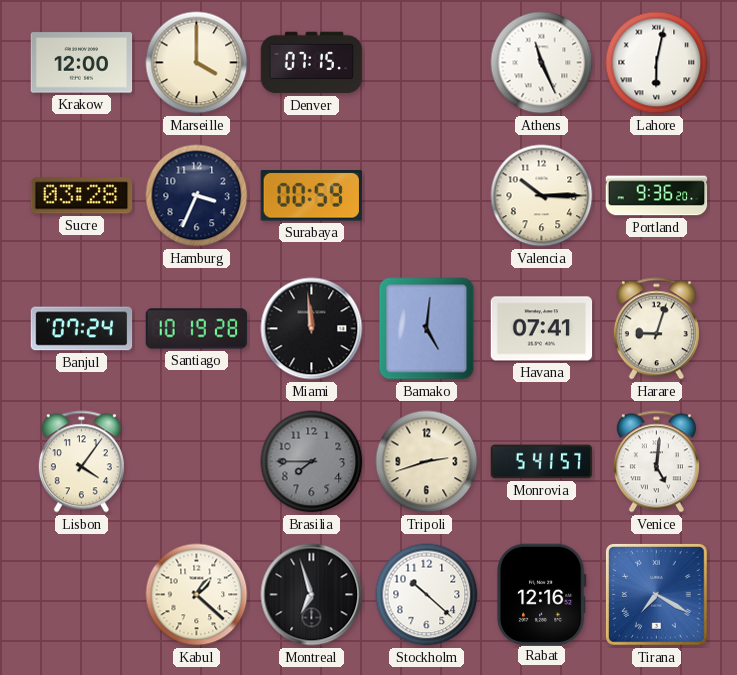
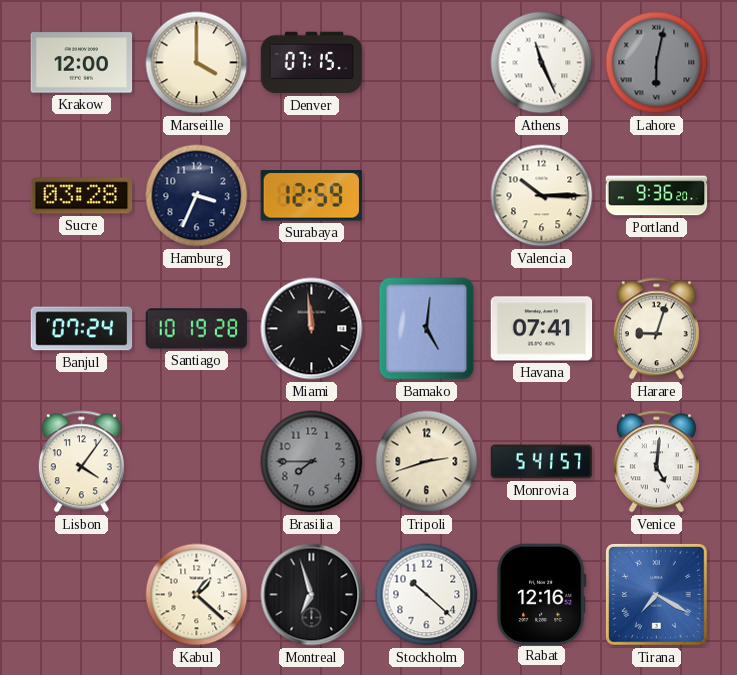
Lahore dial: white -> grey (657, 63)
Surabaya: 00:59 -> 12:59 (311, 196)
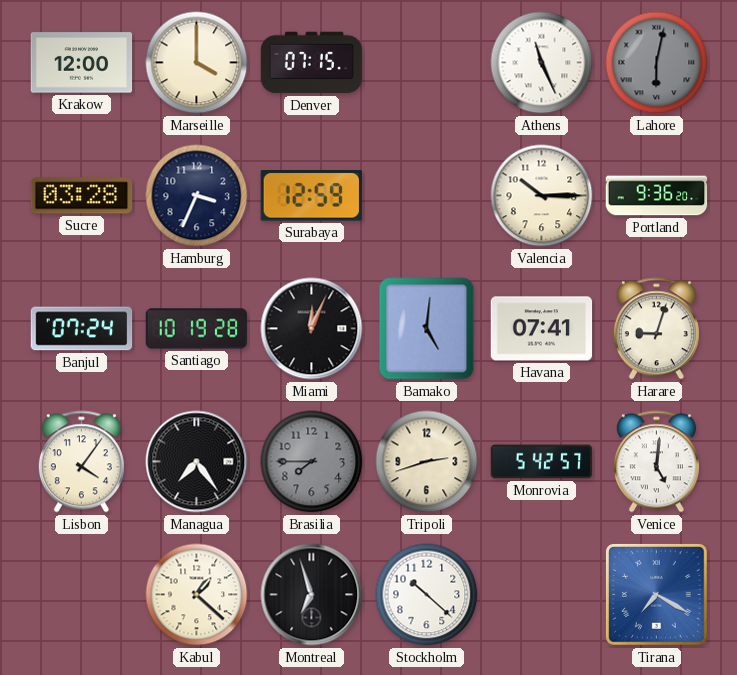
Miami: 11:59 -> 12:04 (312, 329)
Managua: none -> 7:24 (197, 462)
Monrovia: 5:41 -> 5:42 (542, 462)
Rabat: 12:16 -> none (541, 594)
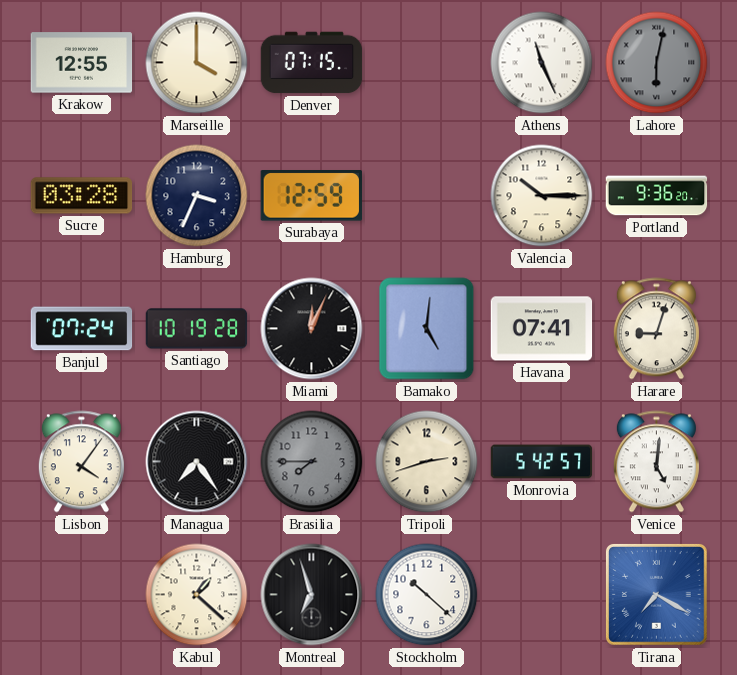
Krakow: 12:00 -> 12:55 (82, 63)
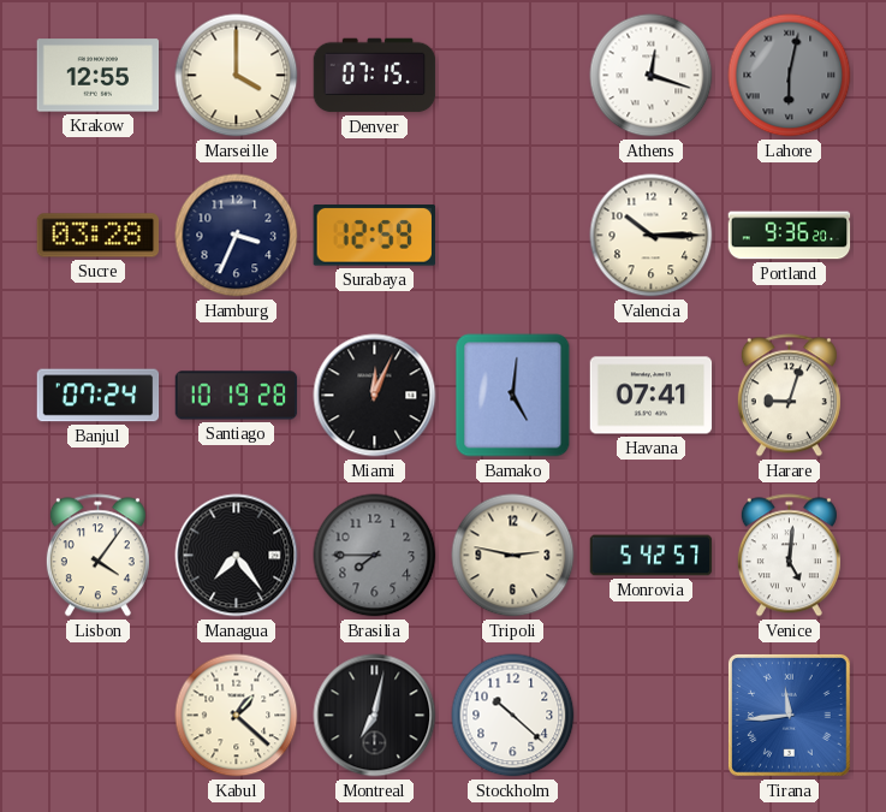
Athens: 11:26 -> 12:18 (652, 76)
Tripoli: 2:42 -> 2:47 (513, 556)
Montreal: 6:57 -> 7:02 (375, 716)
Tirana: 7:20 -> 11:44 (789, 715)
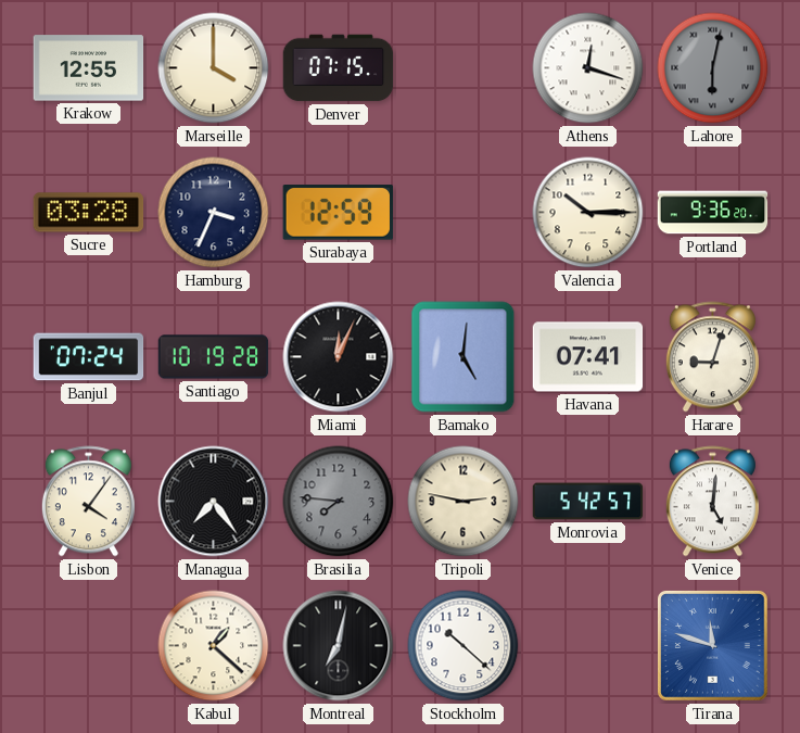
Brasilia: 7:45 -> 7:46 (339, 502)
Tirana: 11:44 -> 11:48 (712, 645)
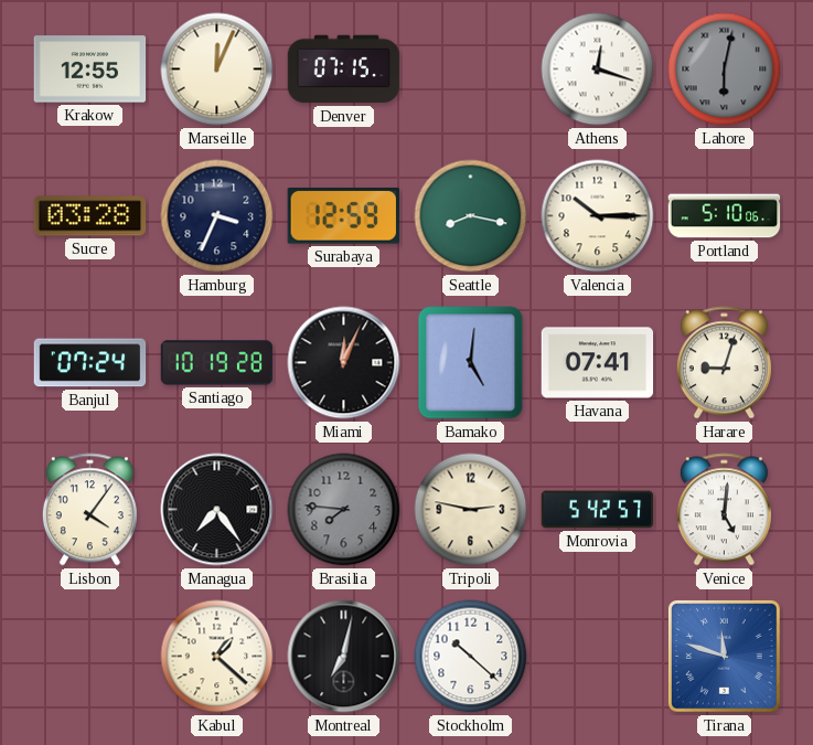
Marseille: 4:00 -> 12:04 (217, 70)
Seattle: none -> 8:17 (471, 216)
Portland: 9:36 -> 5:10 (725, 216)
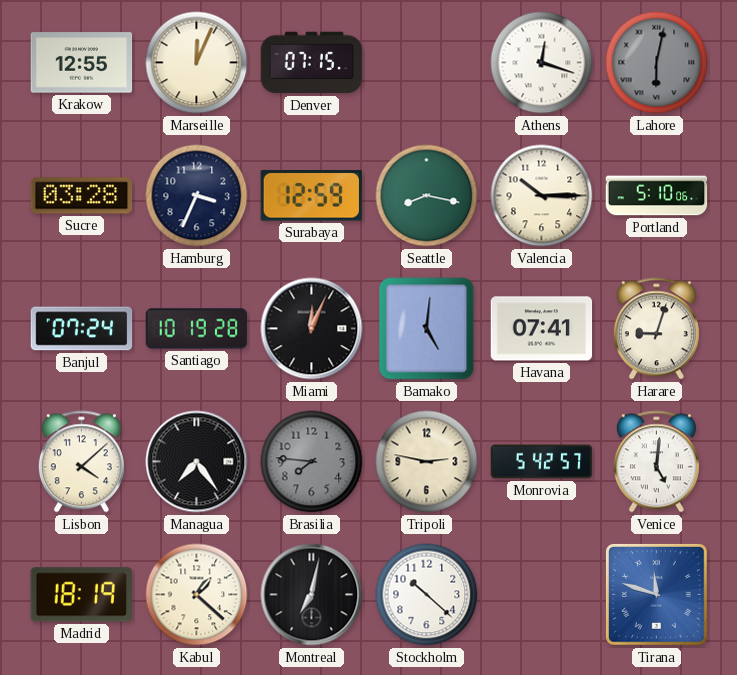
Lisbon: 4:06 -> 4:08 (81, 462)
Madrid: none -> 18:19 (81, 595)
